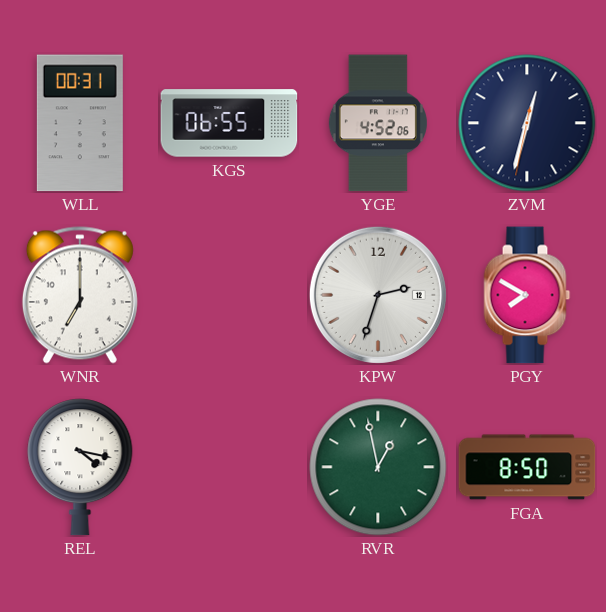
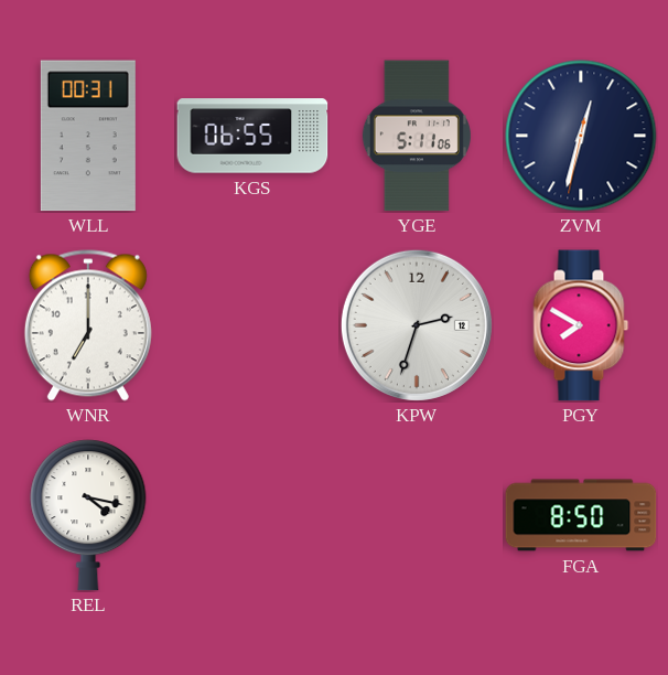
YGE: 4:52 -> 5:11 (417, 136)
RVR: 12:58 -> none (378, 467)
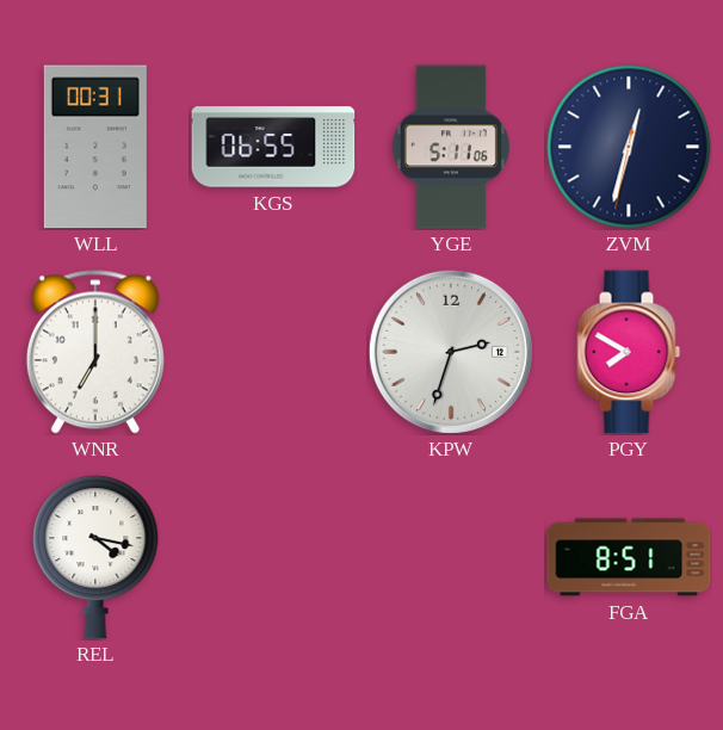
FGA: 8:50 -> 8:51 (629, 557)
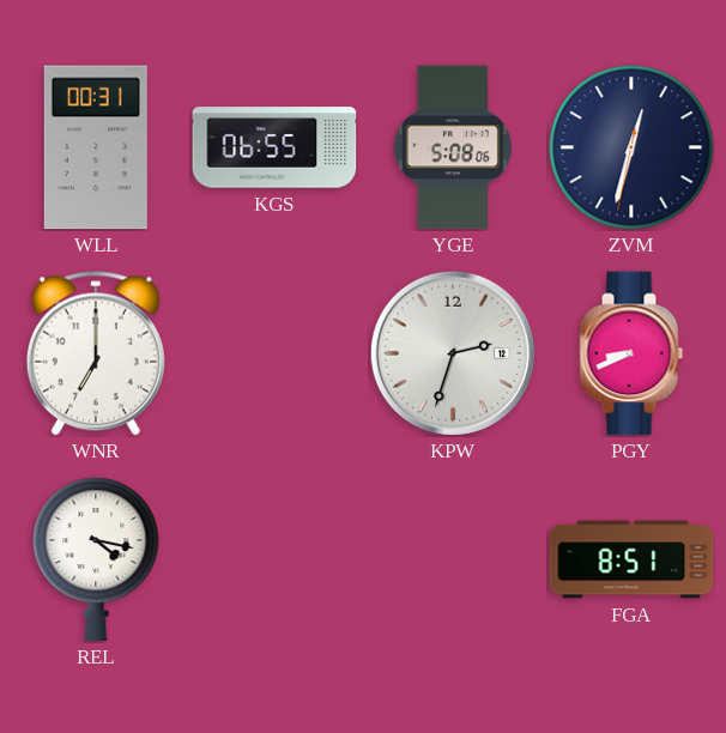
YGE: 5:11 -> 5:08 (453, 147)
PGY: 7:50 -> 8:41 (631, 353)
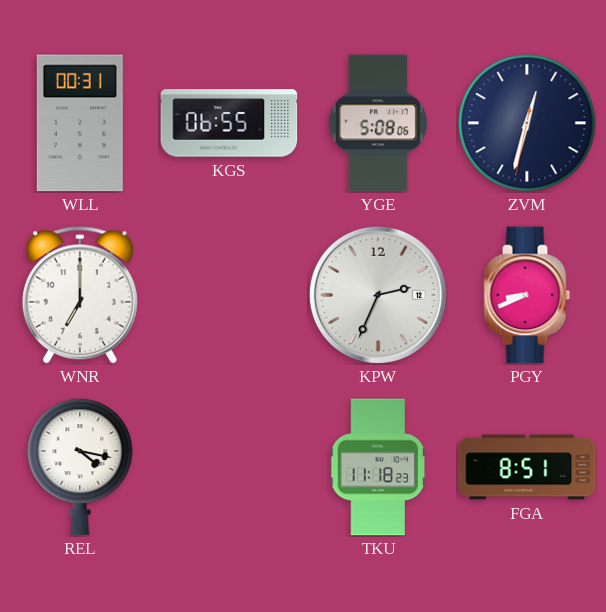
KPW: 2:33 -> 2:34 (378, 295)
TKU: none -> 11:18 (378, 467)
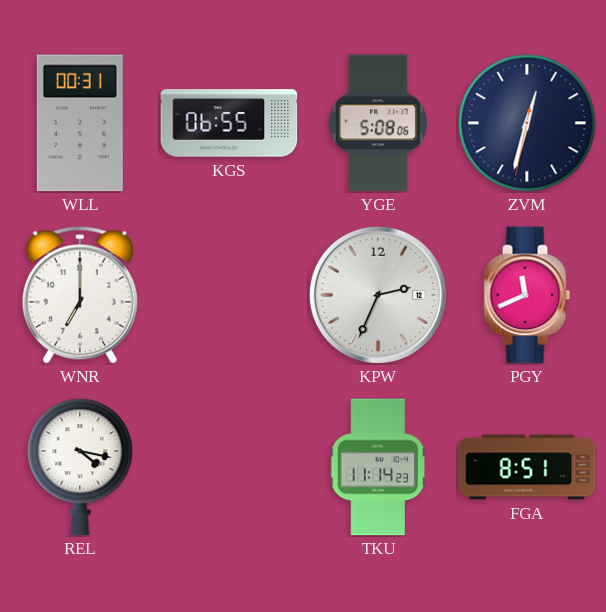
PGY: 8:41 -> 11:41 (527, 295)
TKU: 11:18 -> 11:14 (378, 467)
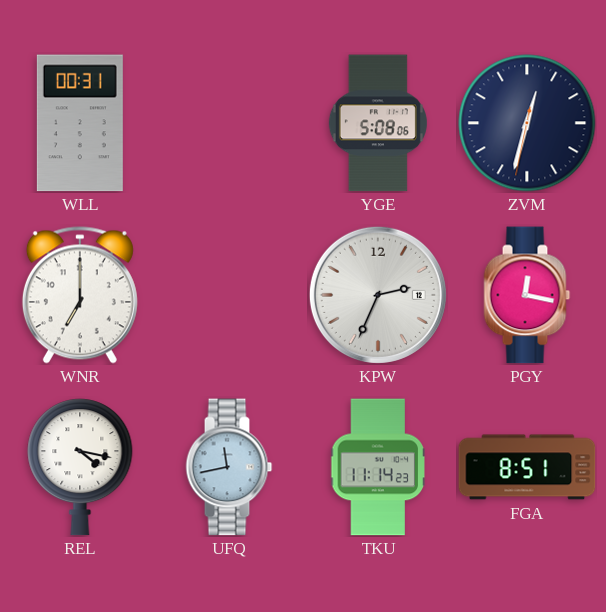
KGS: 06:55 -> none (229, 123)
PGY: 11:41 -> 12:17 (527, 295)
UFQ: none -> 11:43 (229, 467)
